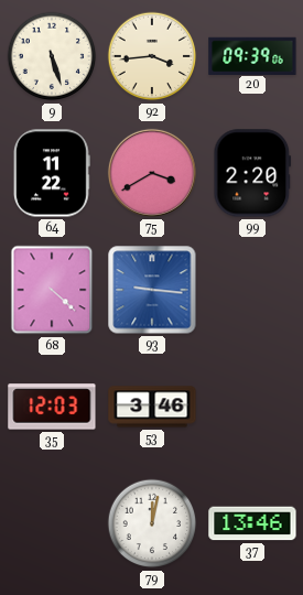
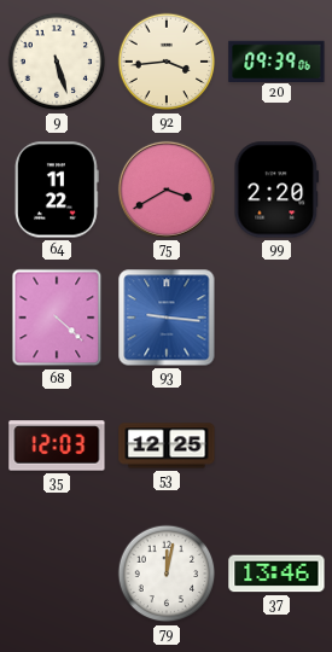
53: 3:46 -> 12:25 (167, 446)
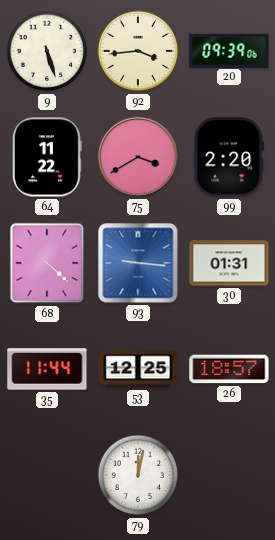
30: none -> 01:31 (229, 263)
35: 12:03 -> 11:44 (47, 369)
26: none -> 18:57 (229, 369)
37: 13:46 -> none (276, 574)
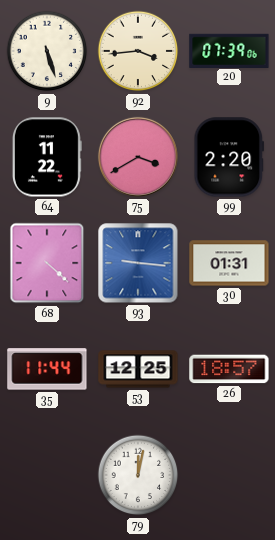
20: 09:39 -> 07:39 (229, 50)
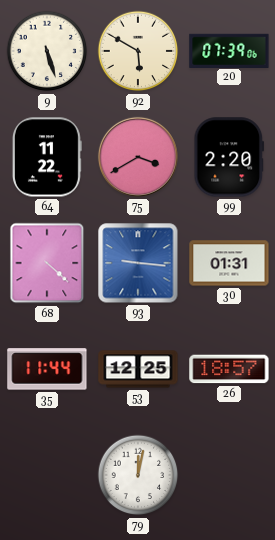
92: 3:44 -> 5:50 (138, 51)
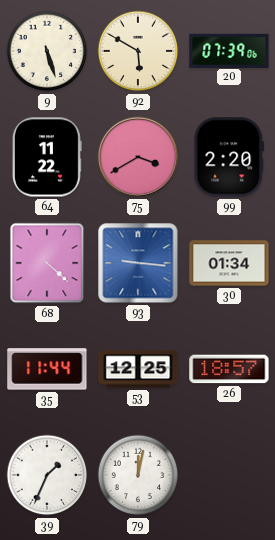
30: 01:31 -> 01:34 (229, 263)
39: none -> 1:34 (47, 475)
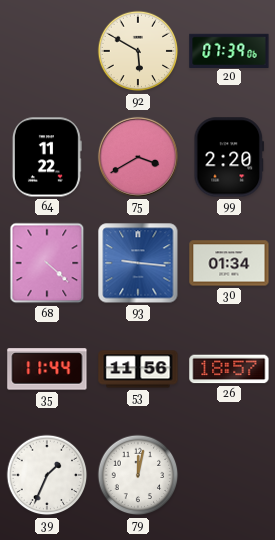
9: 5:27 -> none (47, 51)
53: 12:25 -> 11:56 (138, 369)
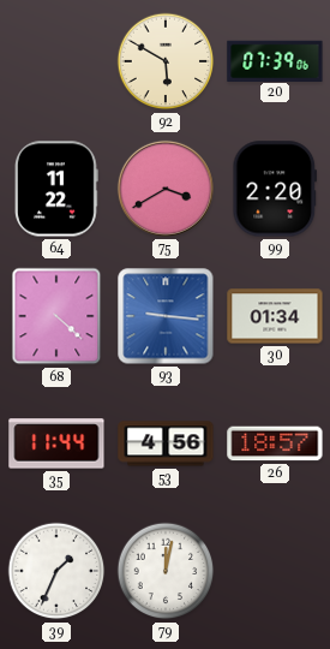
53: 11:56 -> 4:56 (166, 443)
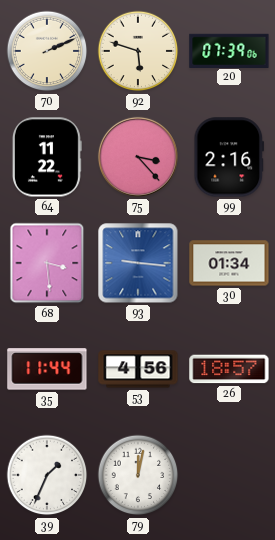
70: none -> 2:11 (47, 51)
92: 5:50 -> 5:48 (138, 51)
75: 3:40 -> 3:23 (138, 157)
99: 2:20 -> 2:16 (229, 157)
68: 4:22 -> 3:29 (47, 263)
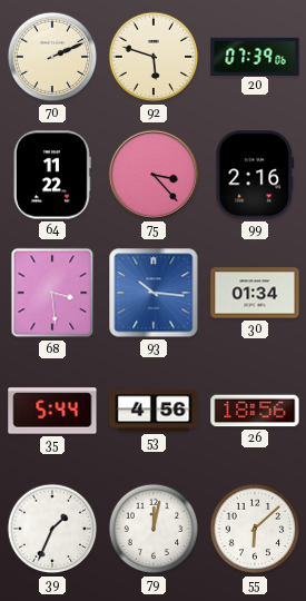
93: 9:16 -> 10:16 (154, 293)
35: 11:44 -> 5:44 (52, 411)
26: 18:57 -> 18:56 (255, 411)
55: none -> 6:08 (255, 529)
